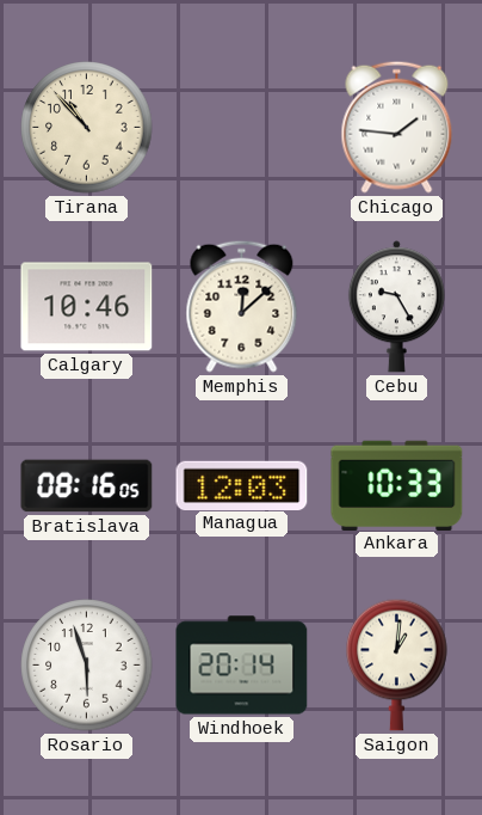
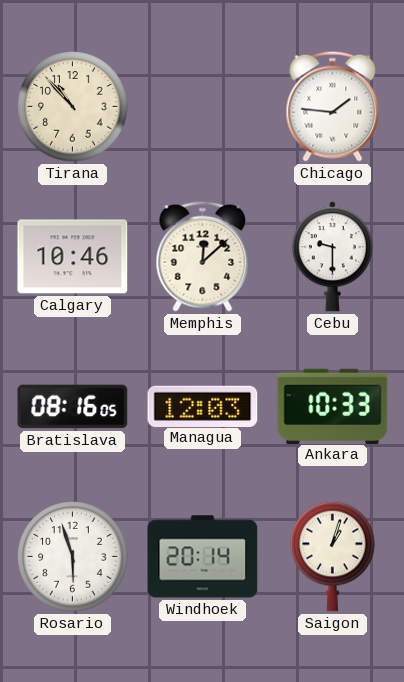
Cebu: 9:25 -> 9:30 (332, 257)
Saigon: 1:01 -> 1:03 (333, 556)
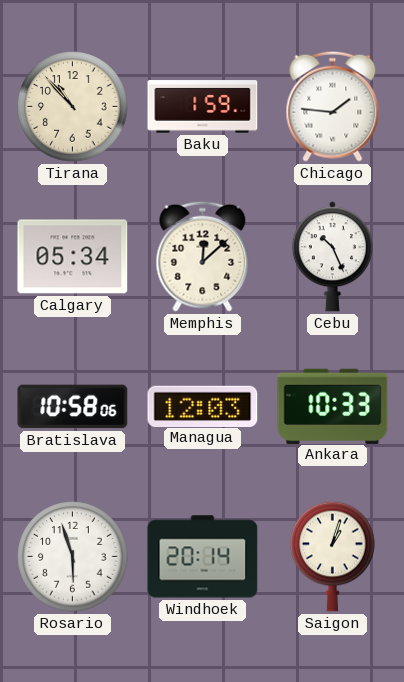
Baku: none -> 1:59 (203, 107)
Calgary: 10:46 -> 05:34 (73, 257)
Cebu: 9:30 -> 10:26 (332, 257)
Bratislava: 08:16 -> 10:58 (73, 407)
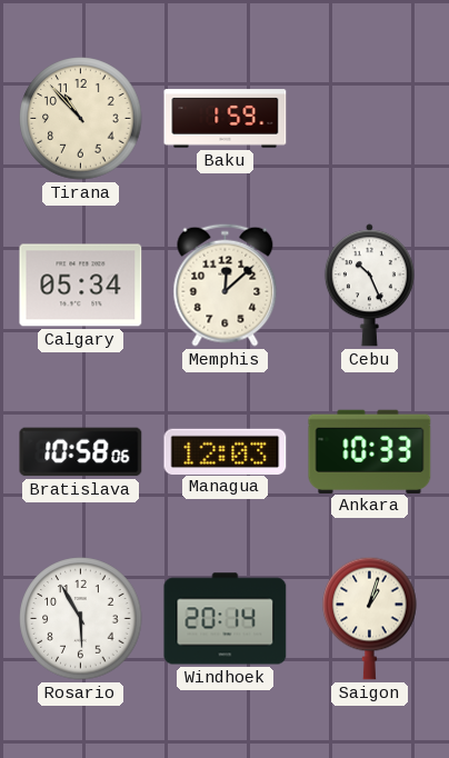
Chicago: 1:46 -> none (333, 106)
Rosario: 5:57 -> 5:55 (81, 619)
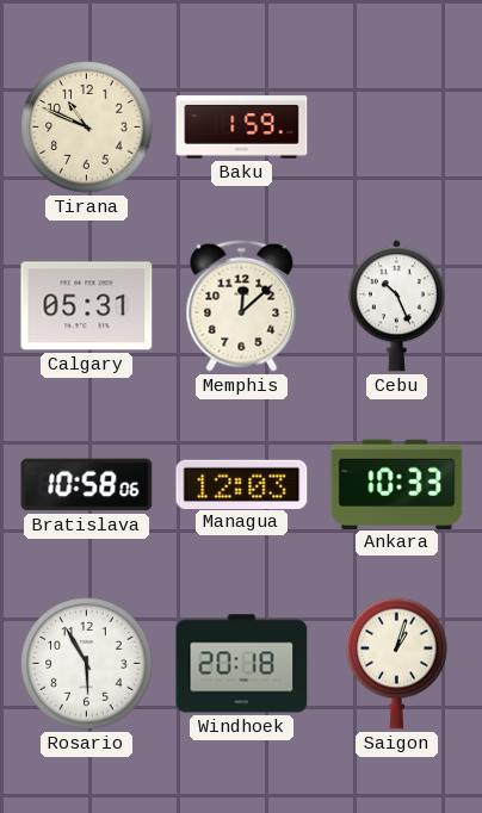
Tirana: 10:53 -> 10:49 (87, 128)
Calgary: 05:34 -> 05:31 (87, 306)
Windhoek: 20:14 -> 20:18 (242, 664)
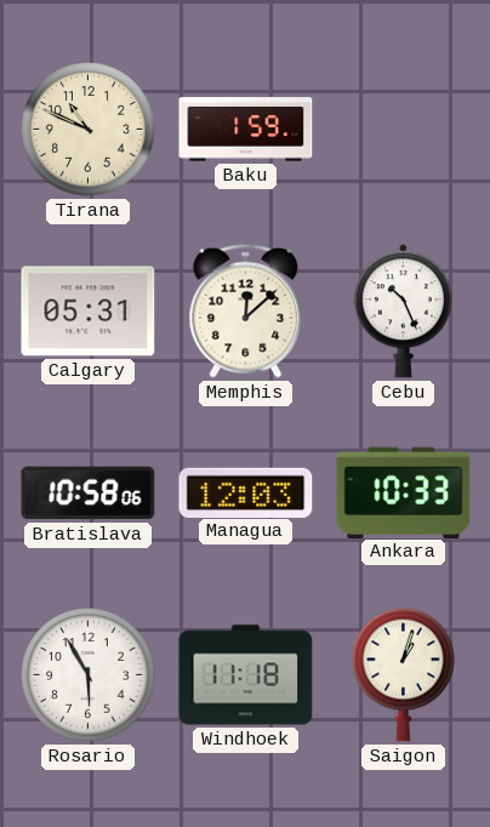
Windhoek: 20:18 -> 11:18 (246, 675)
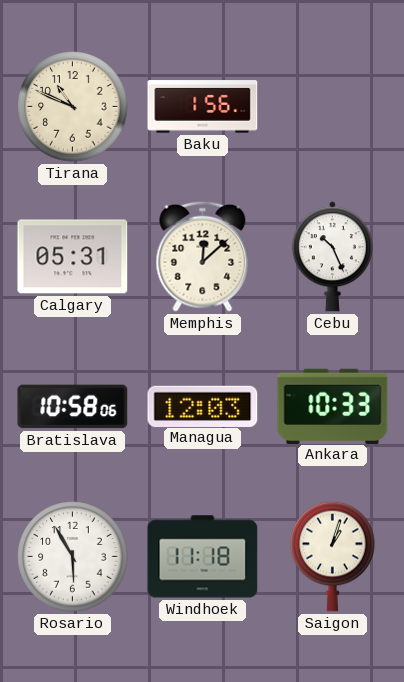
Baku: 1:59 -> 1:56 (203, 107)
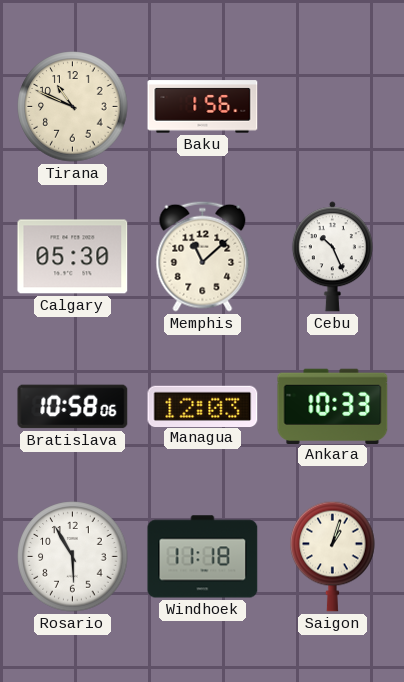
Calgary: 05:31 -> 05:30 (73, 257)
Memphis: 12:08 -> 11:08 (203, 256)
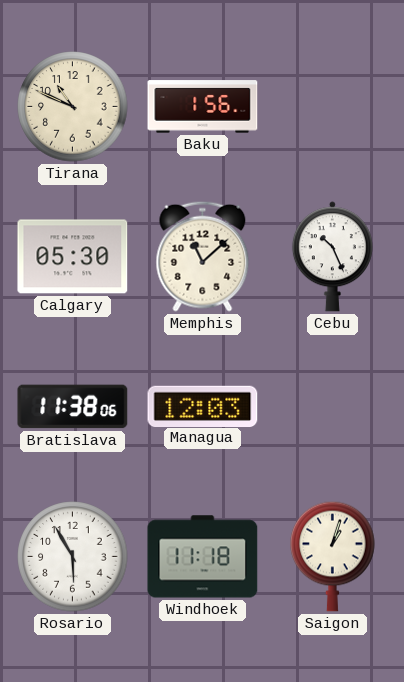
Bratislava: 10:58 -> 11:38 (73, 407)
Ankara: 10:33 -> none (333, 406)
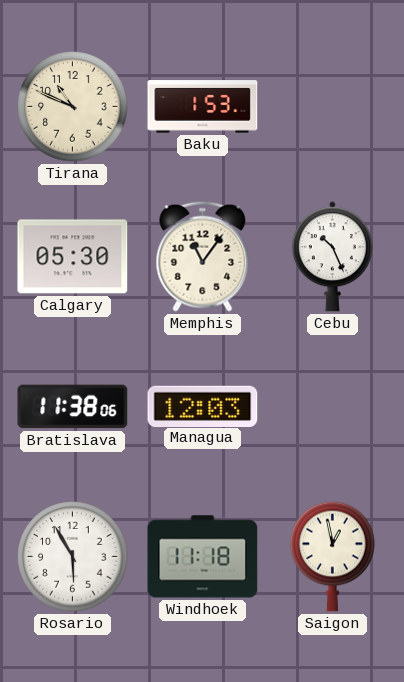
Baku: 1:56 -> 1:53 (203, 107)
Memphis: 11:08 -> 11:06 (203, 256)
Saigon: 1:03 -> 12:58 (333, 556)
